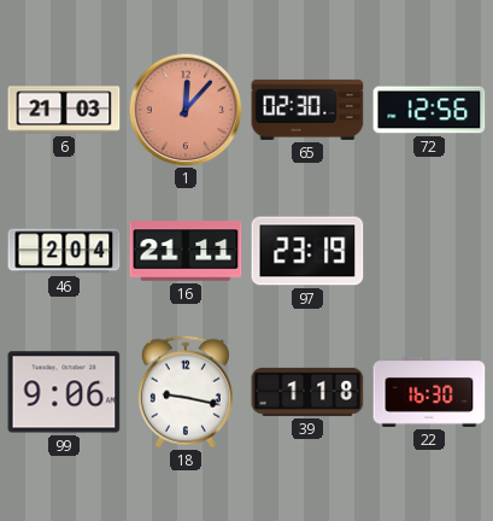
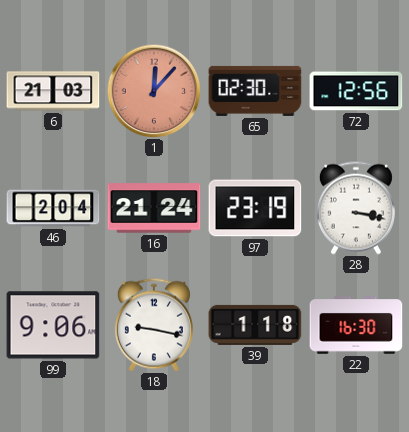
16: 21:11 -> 21:24 (154, 208)
28: none -> 3:17 (356, 208)
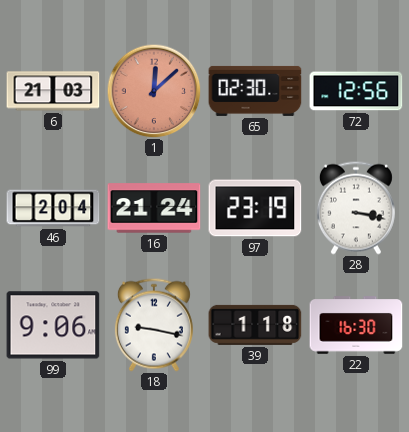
1: 12:07 -> 12:08 (154, 91)
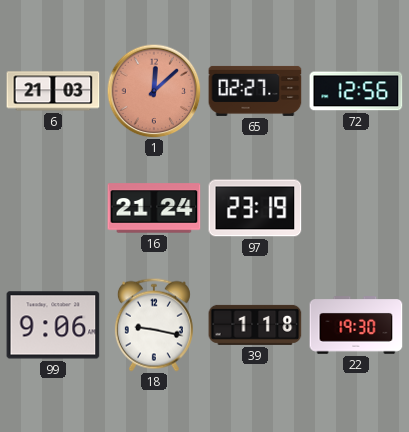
65: 02:30 -> 02:27 (255, 91)
46: 2:04 -> none (53, 208)
28: 3:17 -> none (356, 208)
22: 16:30 -> 19:30 (356, 325)
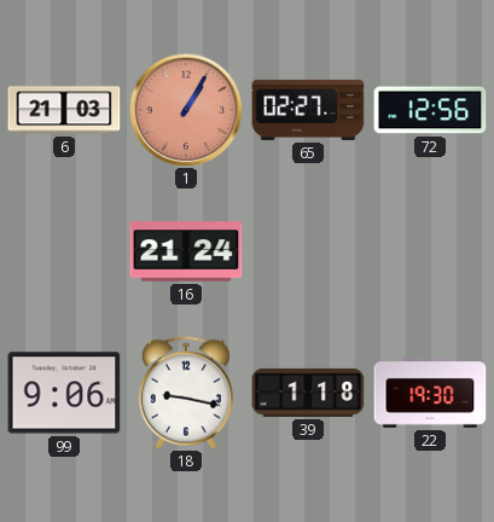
1: 12:08 -> 1:05 (186, 110)
97: 23:19 -> none (255, 208)
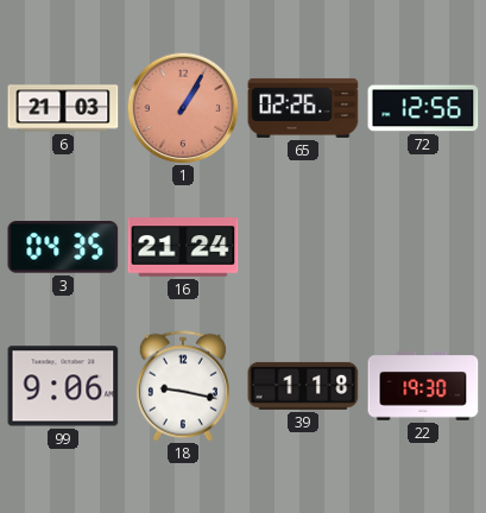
65: 02:27 -> 02:26 (303, 108)
3: none -> 04:35 (63, 248)
